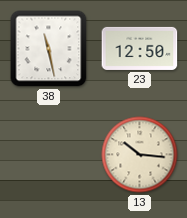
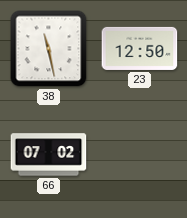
66: none -> 07:02 (49, 155)
13: 10:16 -> none (140, 155)
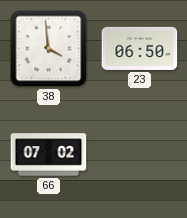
38: 11:28 -> 3:59 (49, 49)
23: 12:50 -> 06:50 (140, 48)
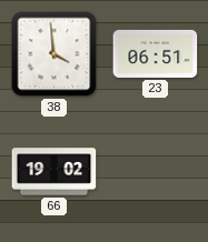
23: 06:50 -> 06:51 (156, 53)
66: 07:02 -> 19:02 (55, 172)
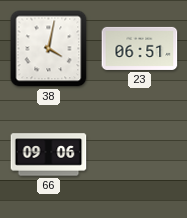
38: 3:59 -> 4:02 (49, 49)
66: 19:02 -> 09:06 (49, 155)
